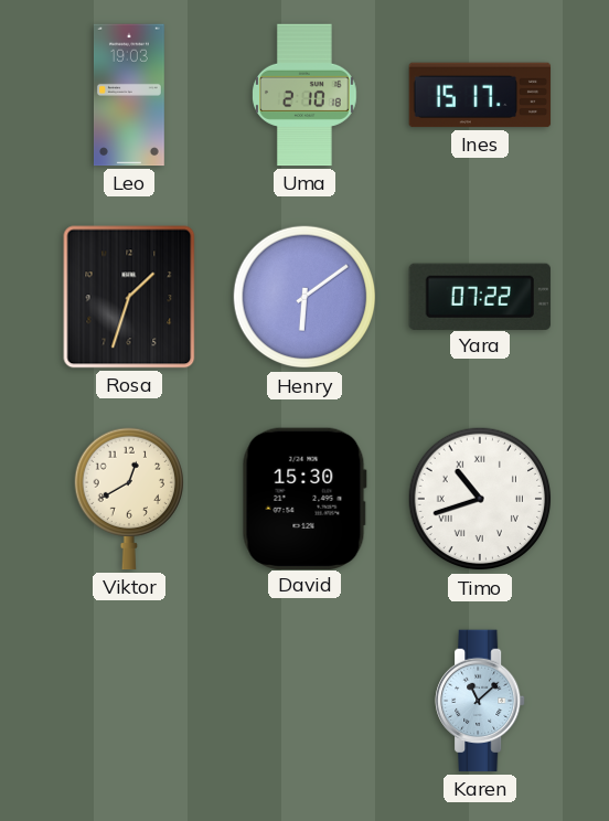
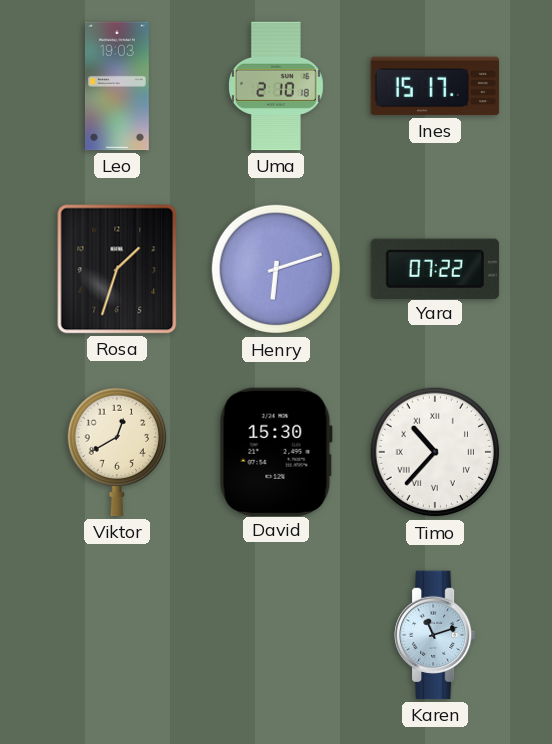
Henry: 6:09 -> 6:12 (276, 269)
Timo: 10:42 -> 10:37 (435, 452)
Karen: 11:08 -> 11:12 (436, 635)
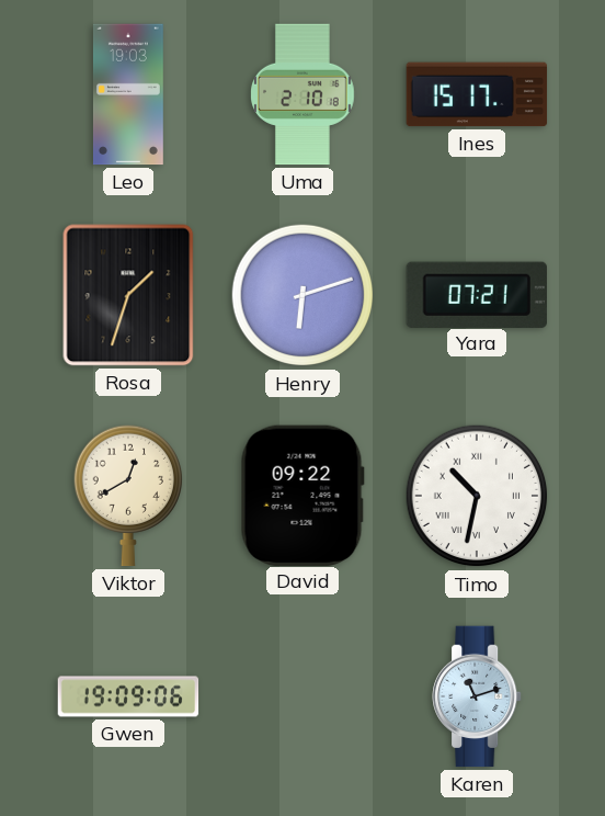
Yara: 07:22 -> 07:21 (477, 294)
David: 15:30 -> 09:22 (302, 495)
Timo: 10:37 -> 10:32 (477, 496)
Gwen: none -> 19:09 (128, 696)
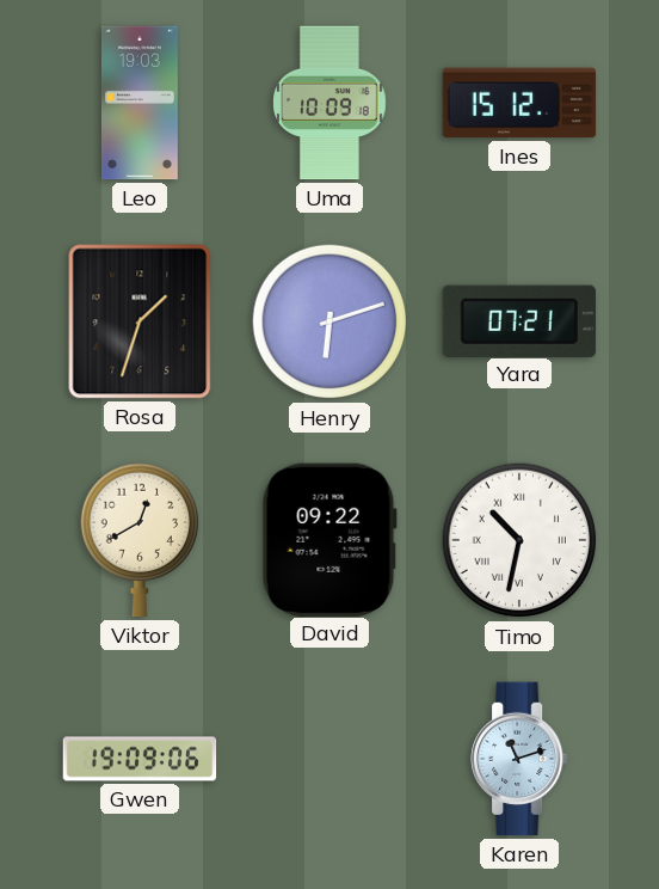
Uma: 2:10 -> 10:09 (331, 103)
Ines: 15:17 -> 15:12 (519, 103)
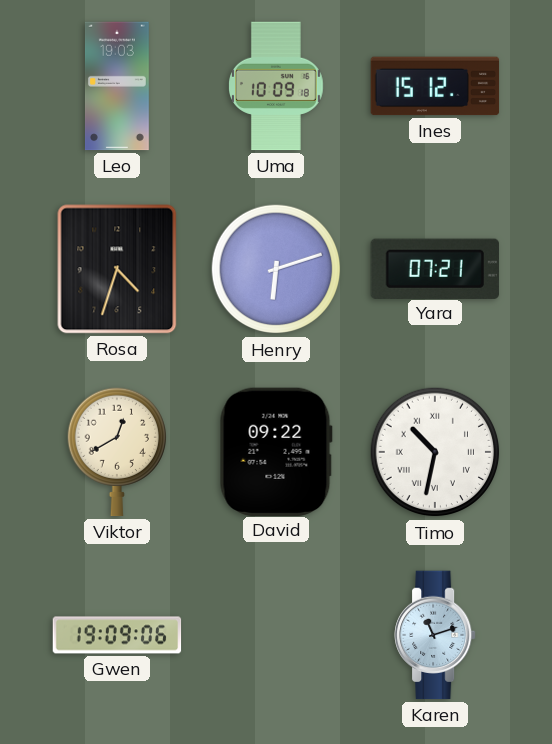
Rosa: 1:33 -> 4:33 (117, 269)
